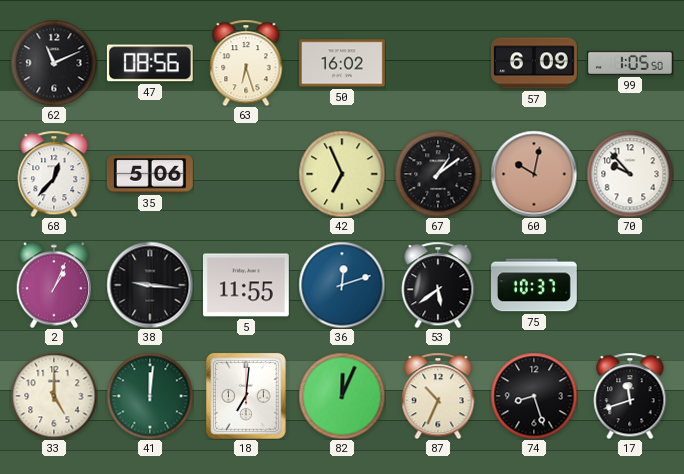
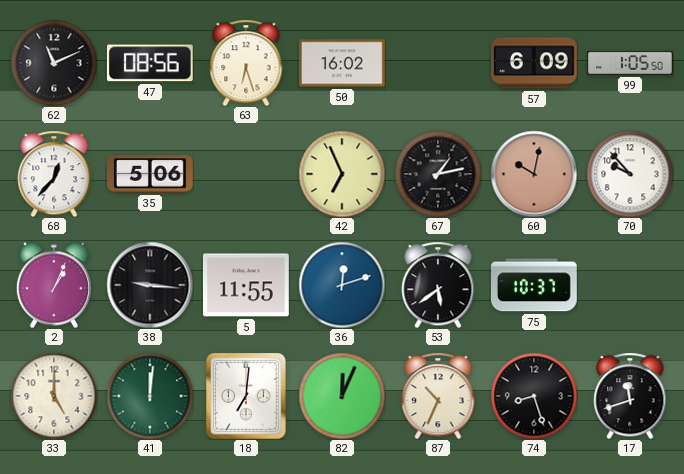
67: 1:09 -> 1:13 (438, 174)
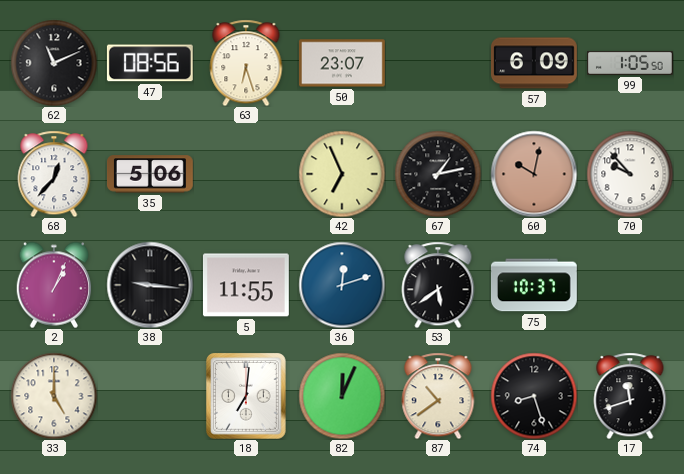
50: 16:02 -> 23:07 (342, 63)
41: 12:01 -> none (150, 396)
87: 10:34 -> 10:39 (438, 396)
